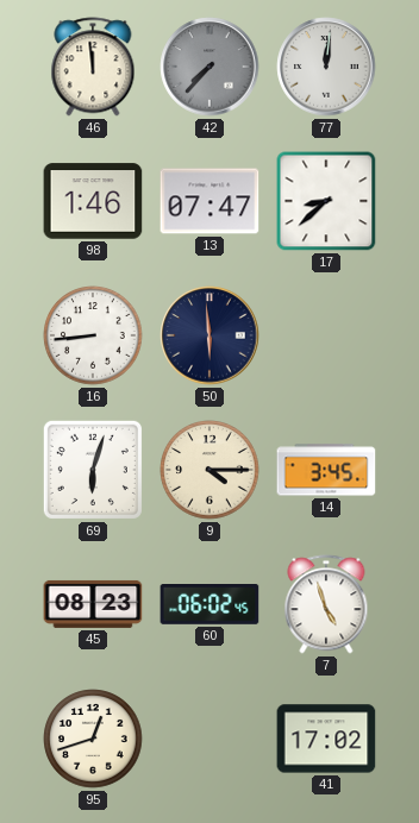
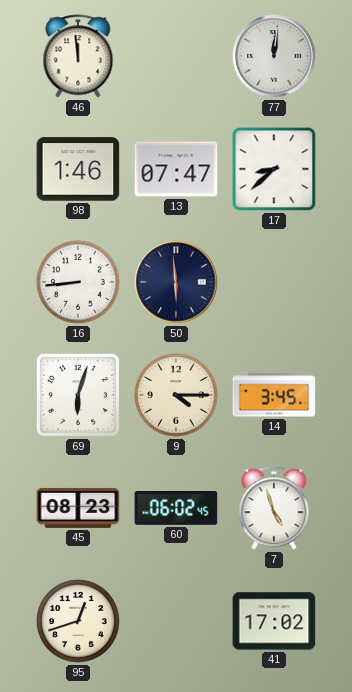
42: 7:37 -> none (209, 67)
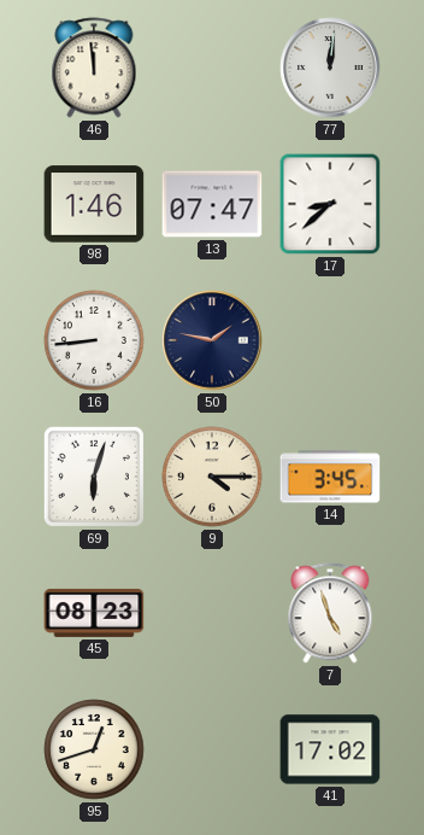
50: 5:59 -> 1:47 (212, 340)
60: 06:02 -> none (176, 509)
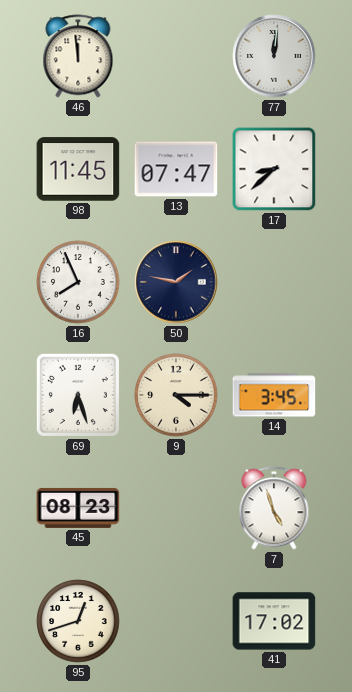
98: 1:46 -> 11:45 (78, 169)
16: 8:44 -> 7:56 (78, 282)
69: 6:03 -> 6:27 (78, 395)
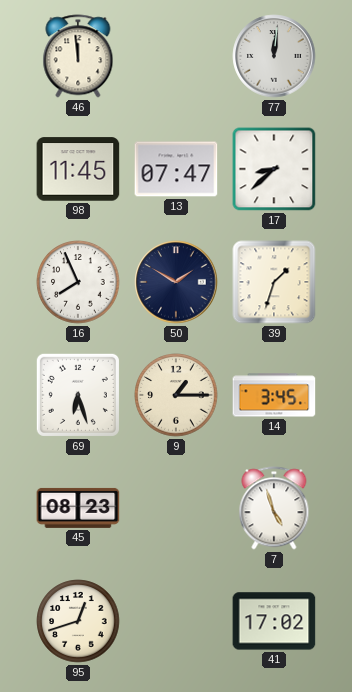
50: 1:47 -> 1:50 (176, 282)
39: none -> 1:33 (274, 282)
9: 4:15 -> 1:15 (176, 395)
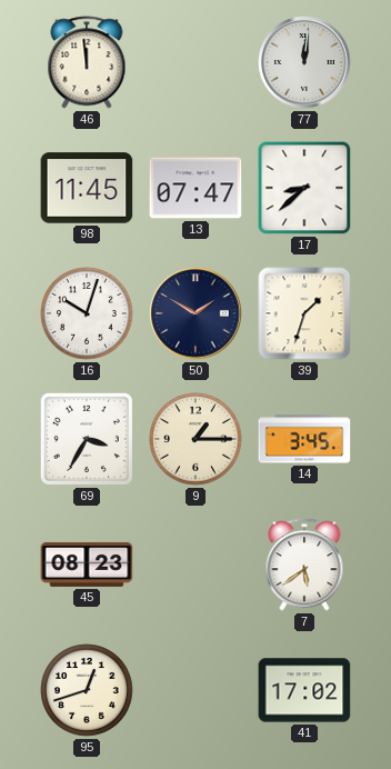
16: 7:56 -> 10:03 (87, 313)
69: 6:27 -> 3:35 (87, 439)
7: 4:57 -> 5:39 (304, 565)
